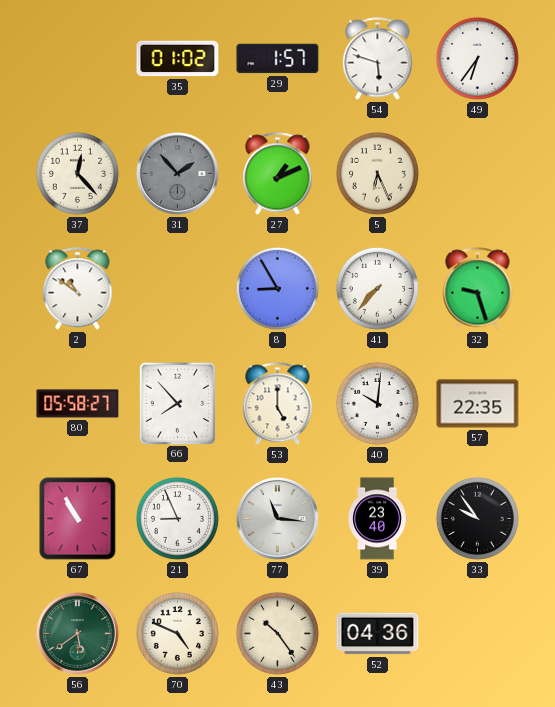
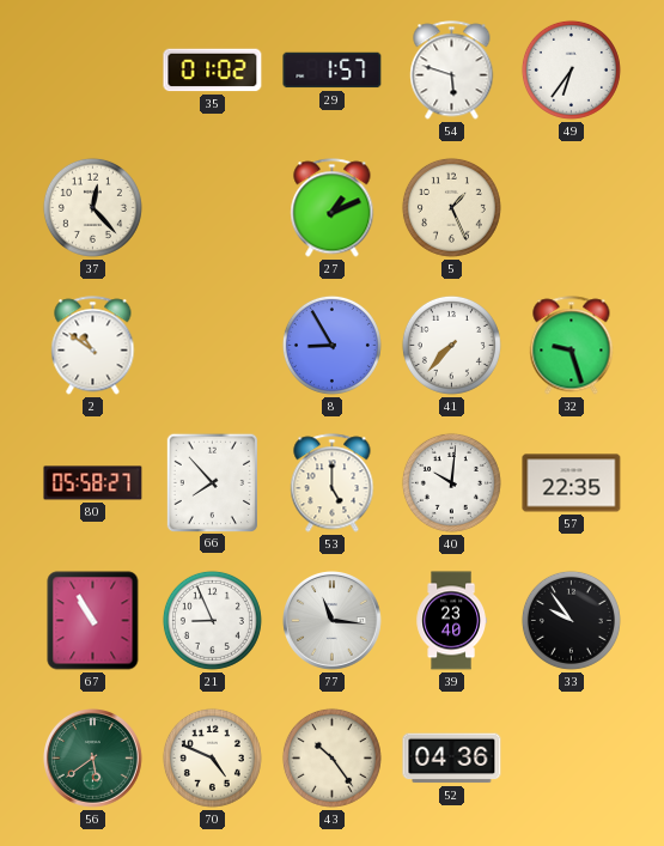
31: 1:53 -> none (178, 174)
5: 6:26 -> 1:26 (451, 207)
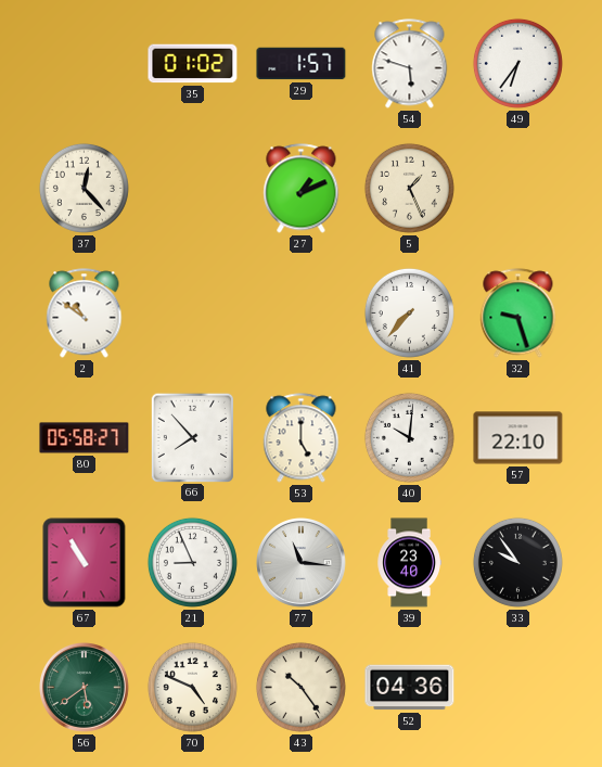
8: 8:55 -> none (331, 345)
57: 22:35 -> 22:10 (518, 438)
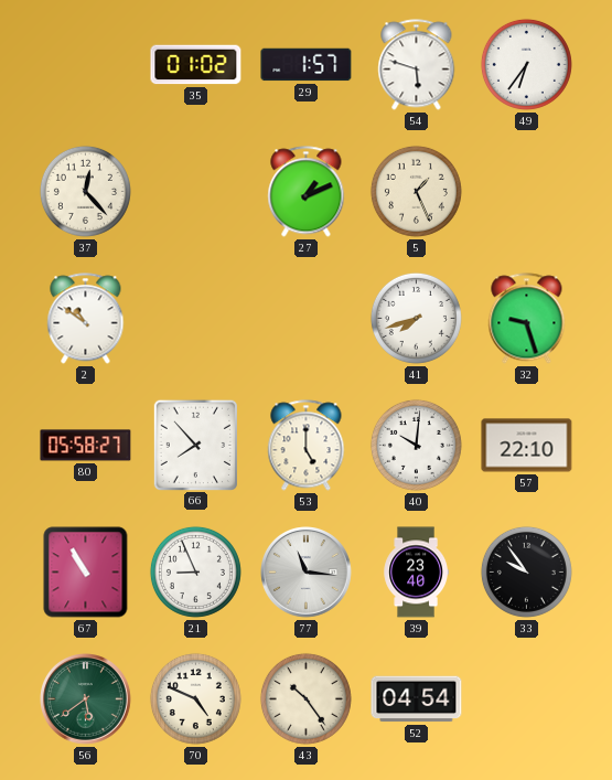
41: 7:37 -> 7:42 (416, 318)
52: 04:36 -> 04:54 (417, 699)
